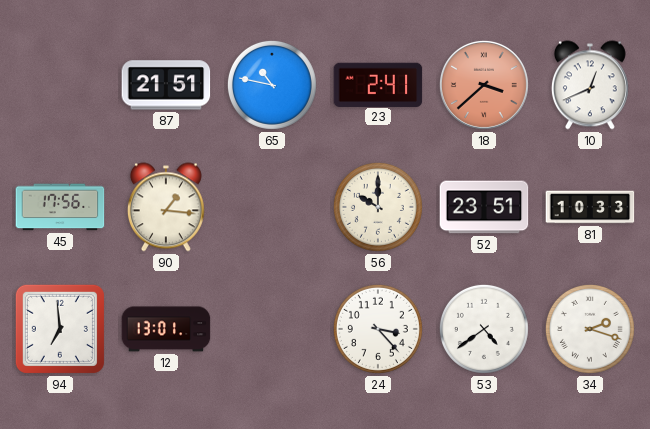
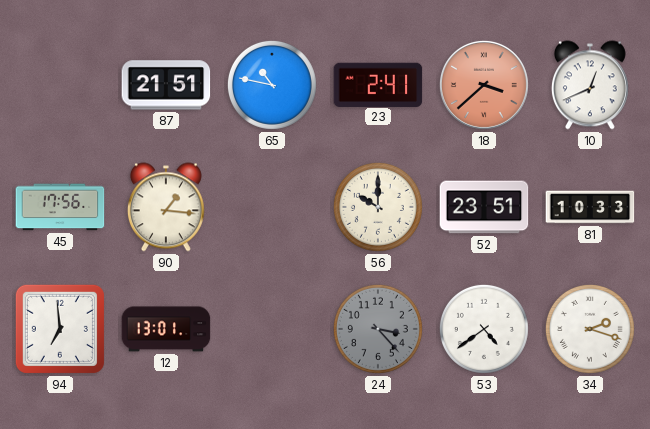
24 dial: white -> grey (378, 329)
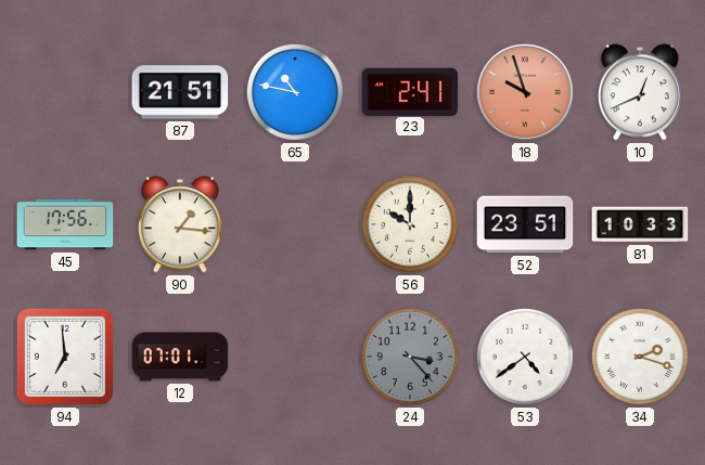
18: 3:38 -> 9:57 (525, 92)
12: 13:01 -> 07:01 (180, 357)
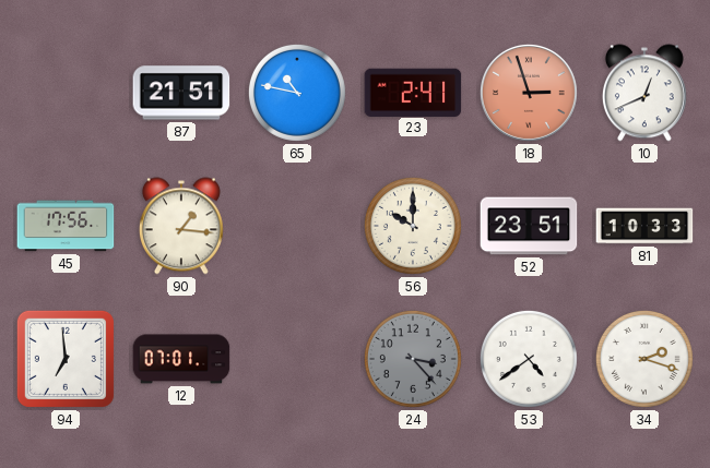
18: 9:57 -> 2:57 (529, 93)
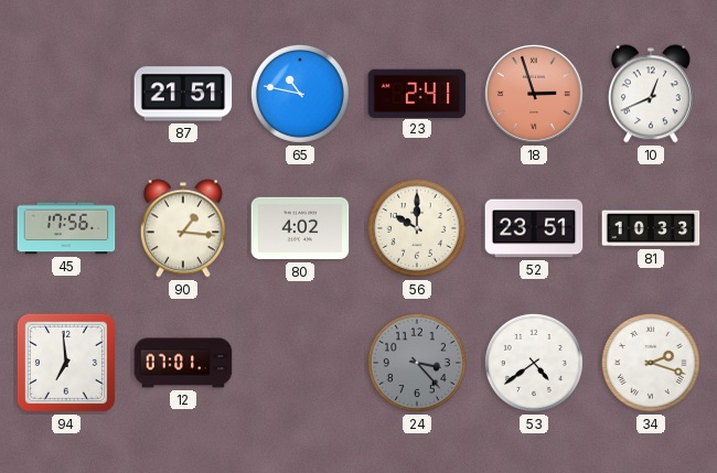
80: none -> 4:02 (300, 228)
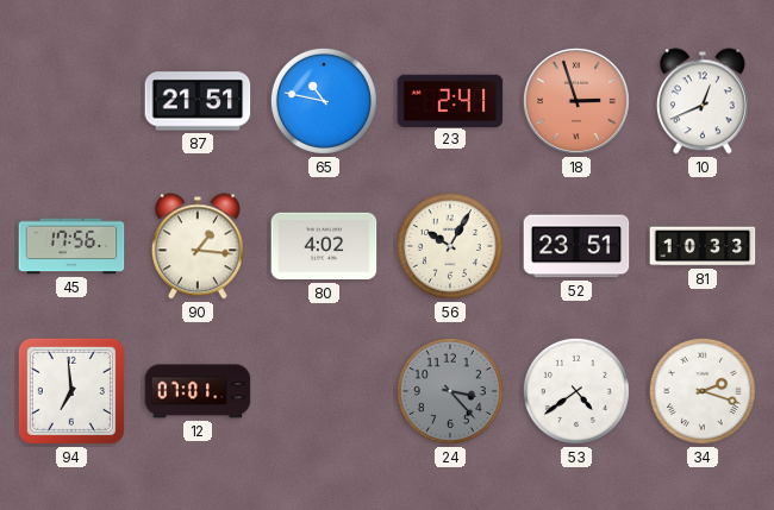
56: 10:00 -> 10:05 (450, 246)
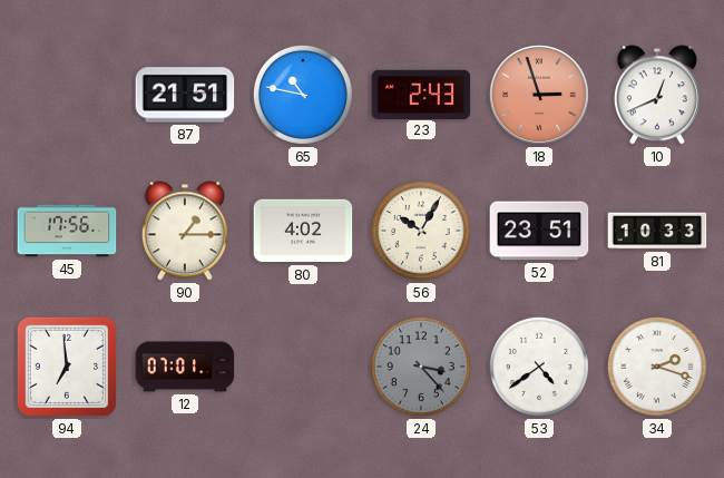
23: 2:41 -> 2:43 (421, 94)
90: 1:16 -> 1:15 (185, 231)
